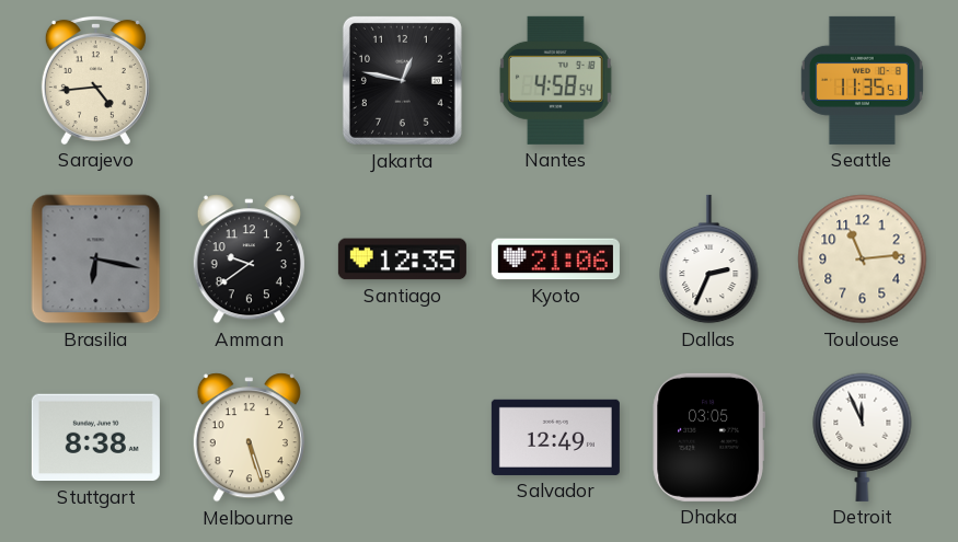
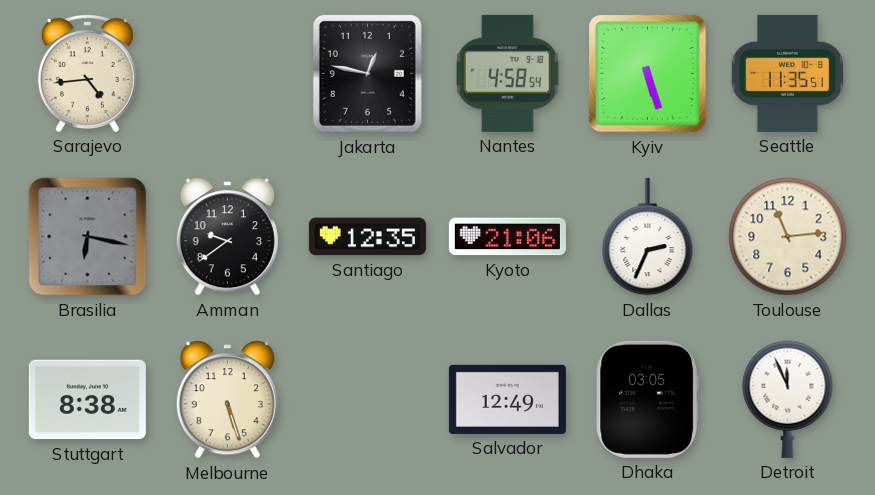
Kyiv: none -> 5:27 (648, 74)
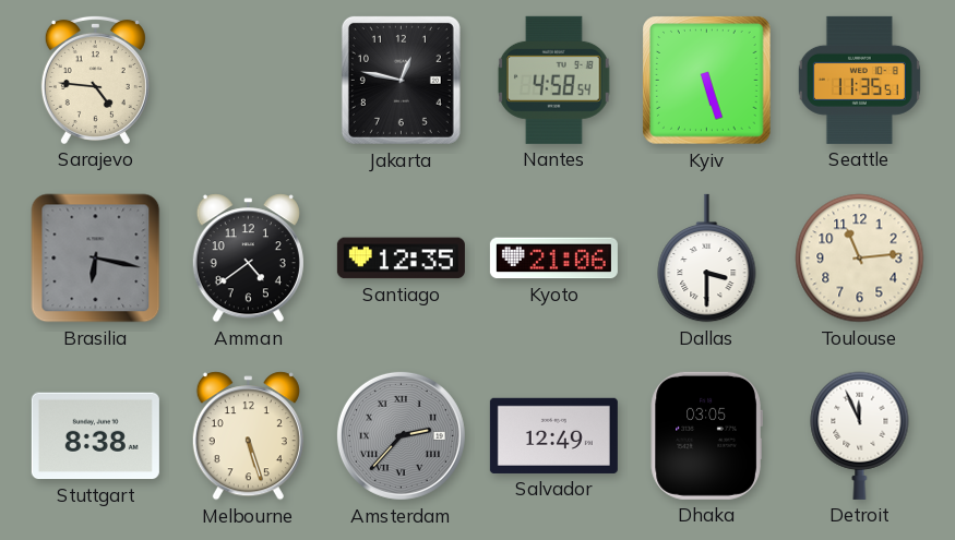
Sarajevo: 4:44 -> 4:46 (95, 80)
Amman: 9:39 -> 4:39 (248, 259)
Dallas: 2:34 -> 3:30 (707, 259)
Amsterdam: none -> 2:37 (401, 435)
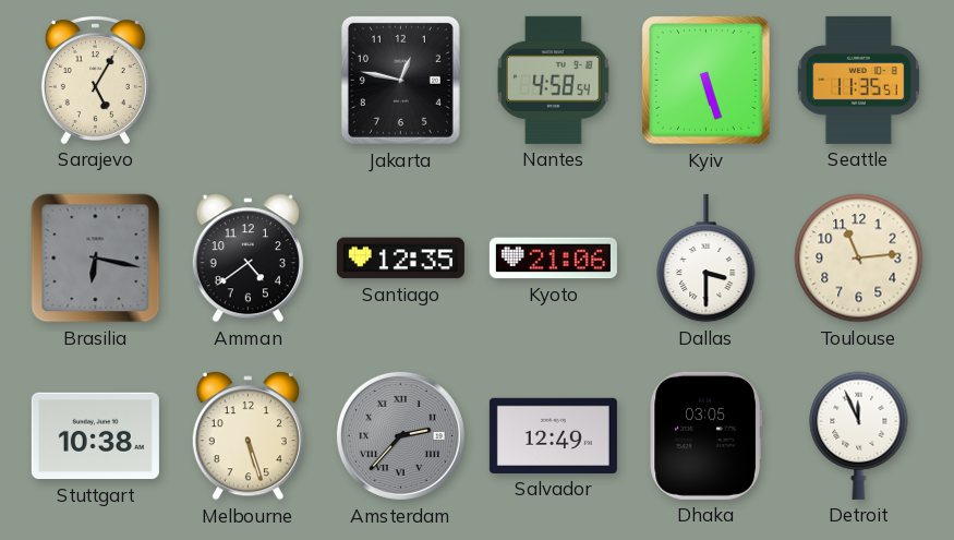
Sarajevo: 4:46 -> 5:05 (95, 80)
Stuttgart: 8:38 -> 10:38 (95, 436)
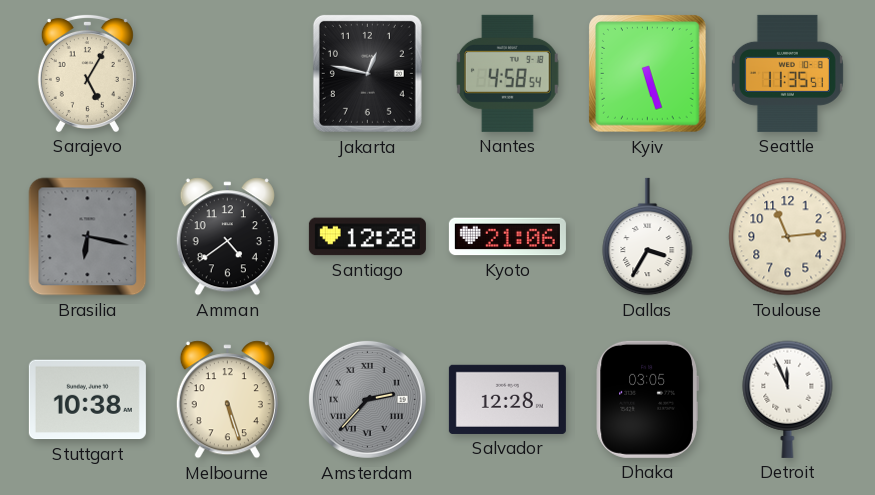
Santiago: 12:35 -> 12:28 (367, 237)
Dallas: 3:30 -> 3:35 (648, 237)
Salvador: 12:49 -> 12:28 (507, 399)
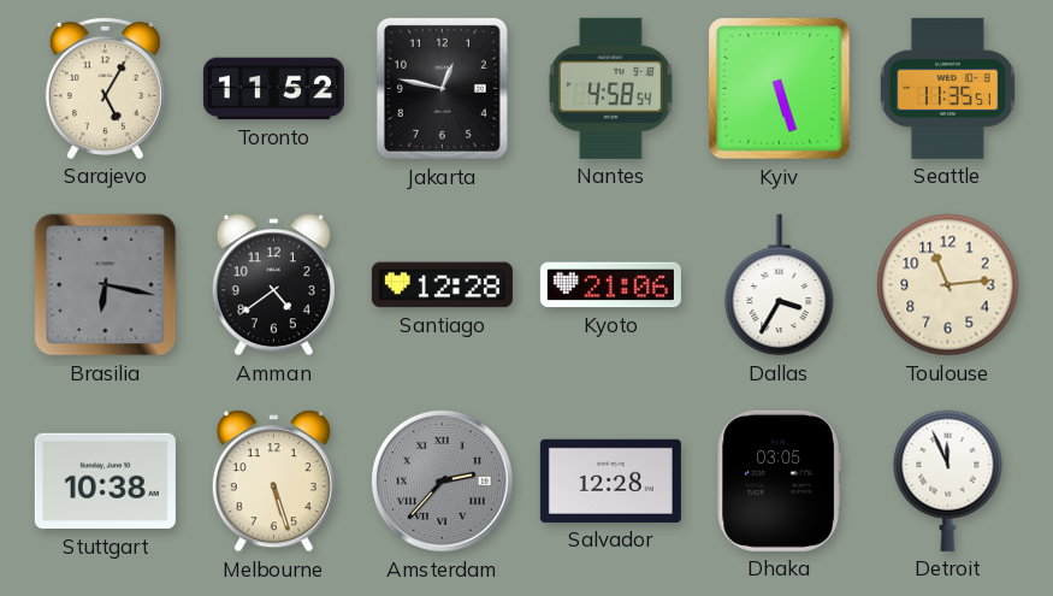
Toronto: none -> 11:52 (273, 89)
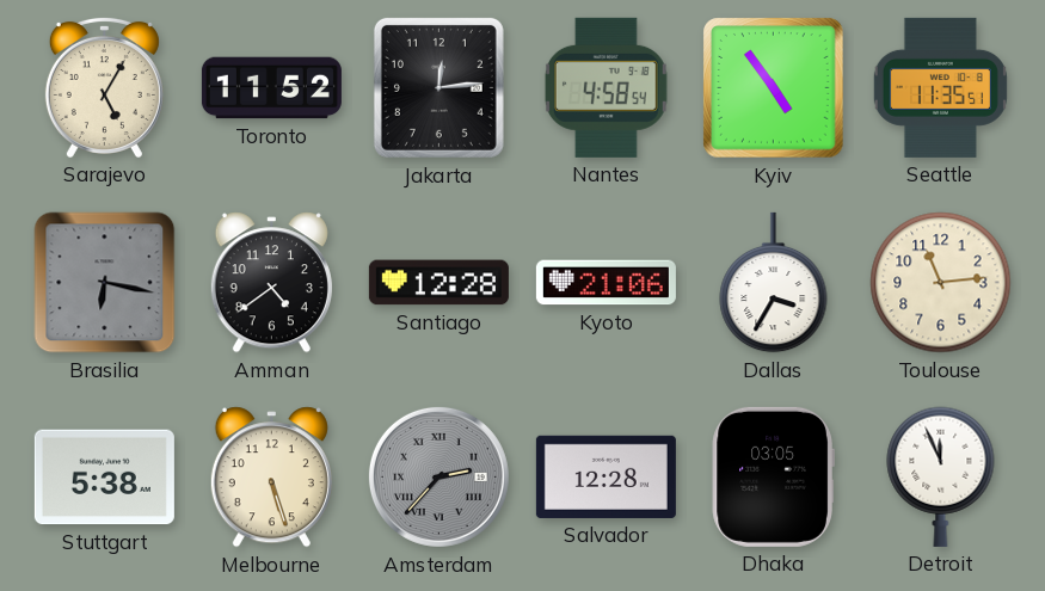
Jakarta: 12:47 -> 12:14 (438, 87)
Kyiv: 5:27 -> 4:54 (774, 88)
Stuttgart: 10:38 -> 5:38 (104, 478)
